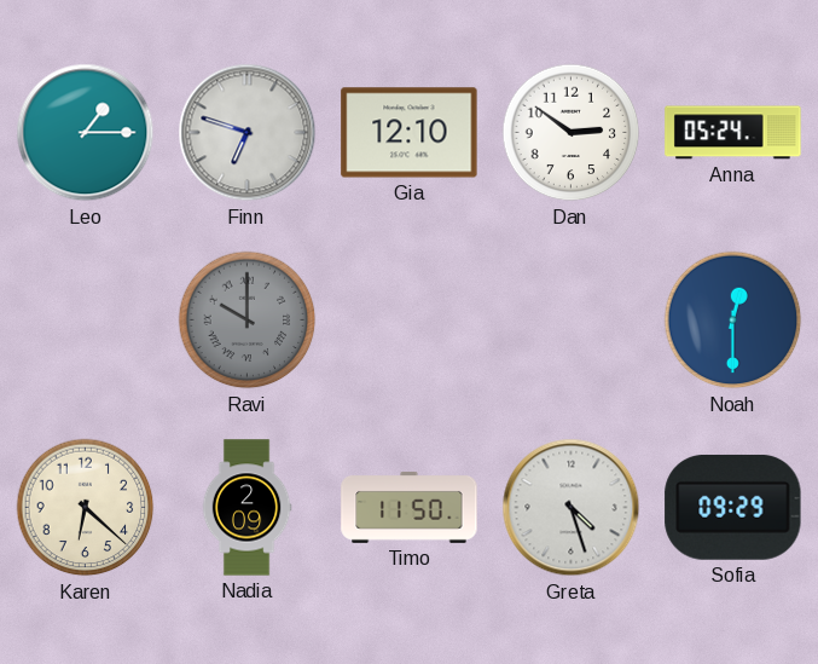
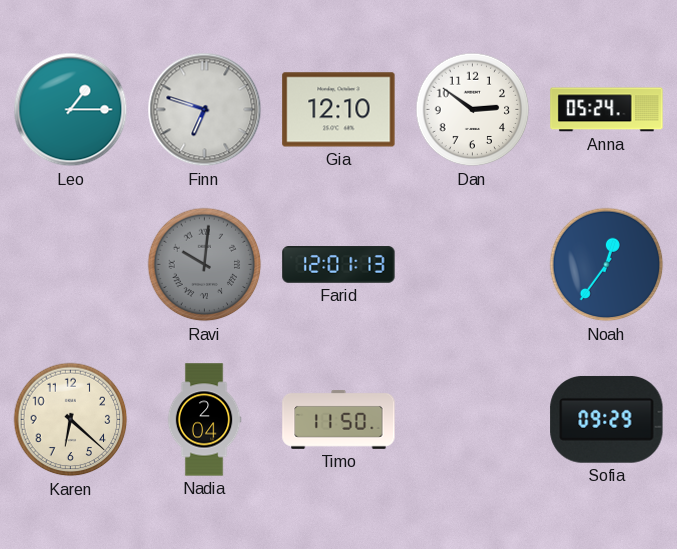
Ravi: 10:00 -> 10:01 (205, 265)
Farid: none -> 12:01 (339, 265)
Noah: 12:30 -> 12:36 (607, 265)
Nadia: 2:09 -> 2:04 (204, 420)
Greta: 4:27 -> none (572, 508)
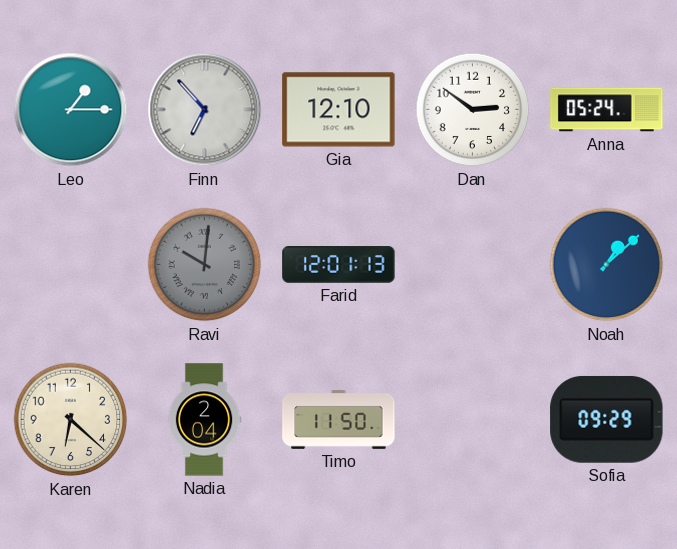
Finn: 6:48 -> 6:53 (205, 110)
Noah: 12:36 -> 1:08 (607, 265)
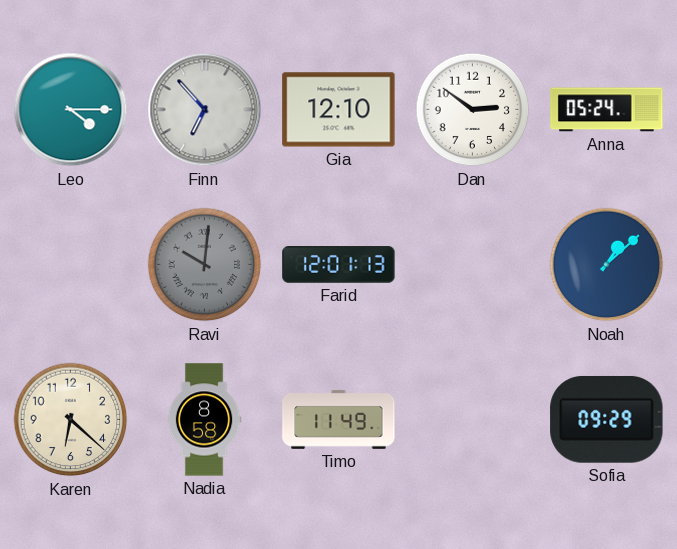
Leo: 1:15 -> 4:15 (71, 110)
Nadia: 2:04 -> 8:58 (204, 420)
Timo: 11:50 -> 11:49 (339, 419)
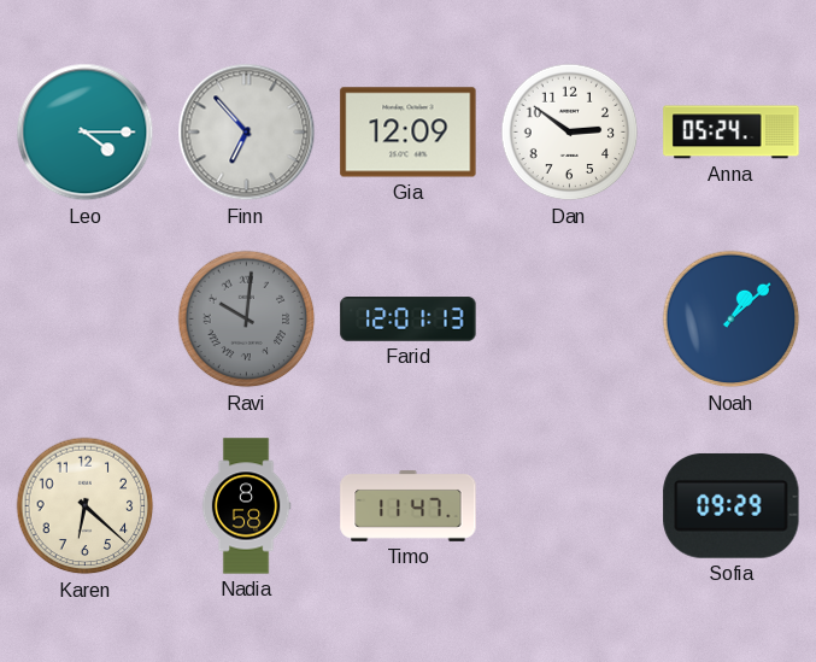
Gia: 12:10 -> 12:09 (409, 133)
Timo: 11:49 -> 11:47 (409, 505)
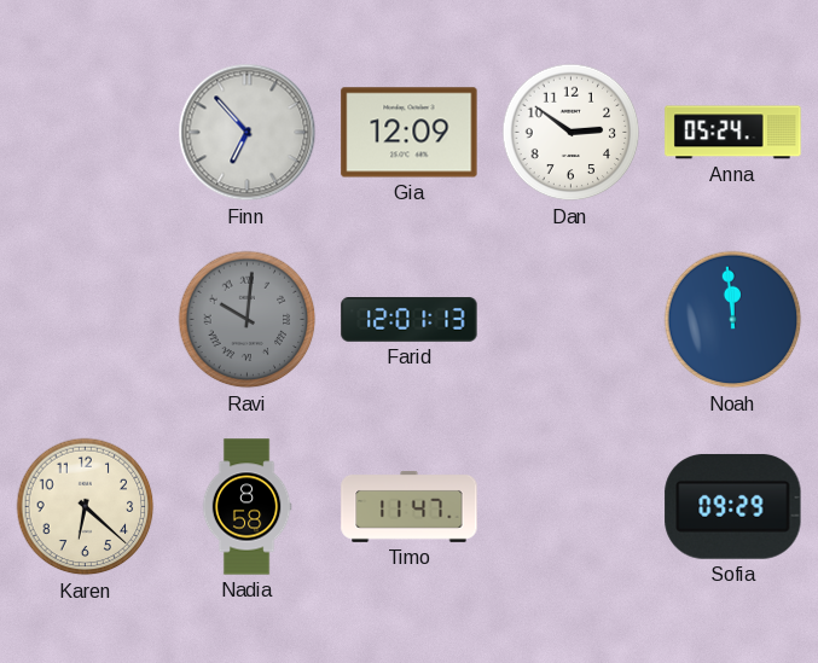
Leo: 4:15 -> none (86, 133)
Noah: 1:08 -> 11:59 (733, 320)
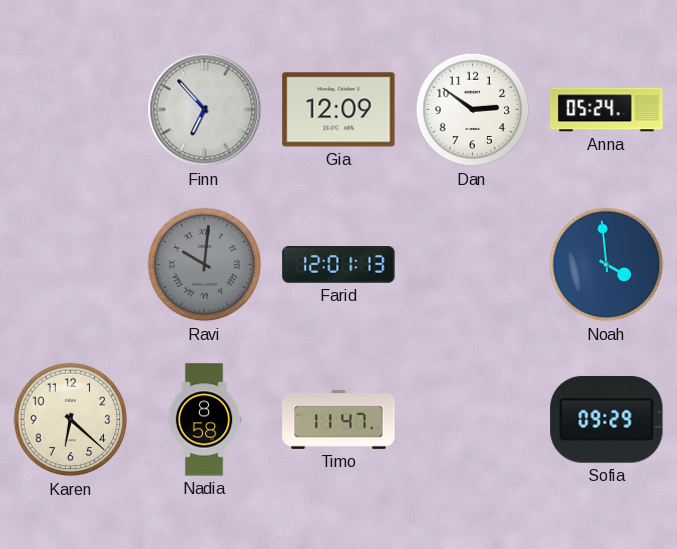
Noah: 11:59 -> 3:59 (607, 265)
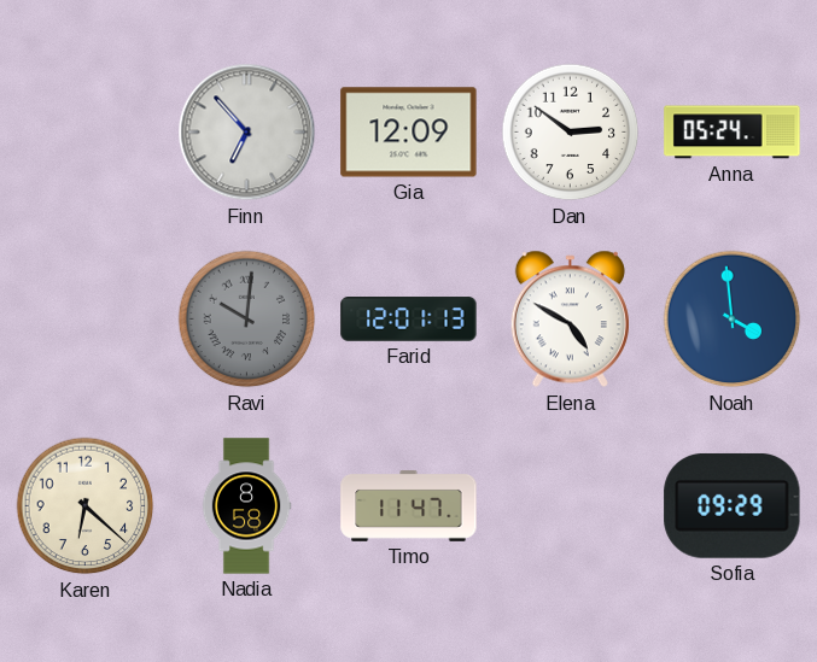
Elena: none -> 4:50 (570, 320)
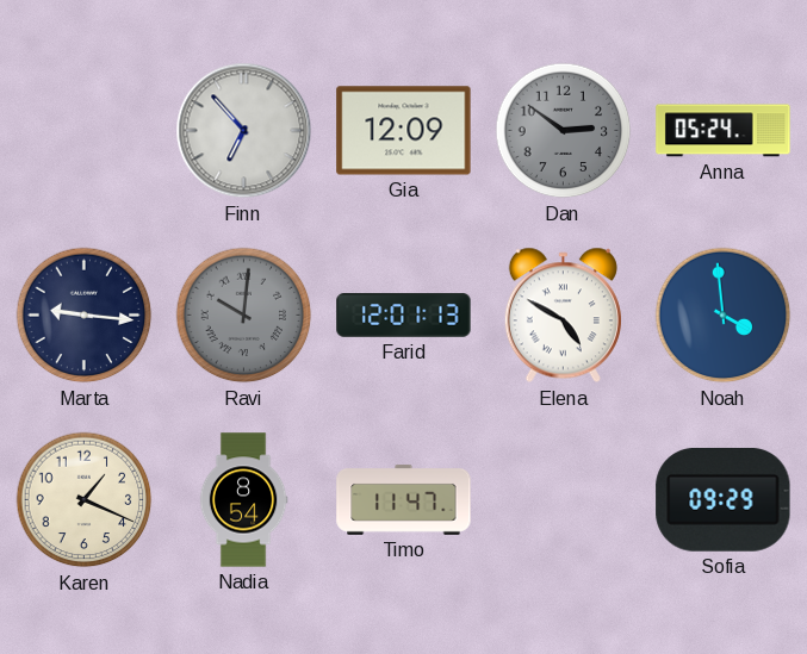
Dan dial: white -> grey (564, 131)
Marta: none -> 9:16 (85, 316)
Karen: 6:22 -> 1:19 (85, 500)
Nadia: 8:58 -> 8:54 (243, 500)
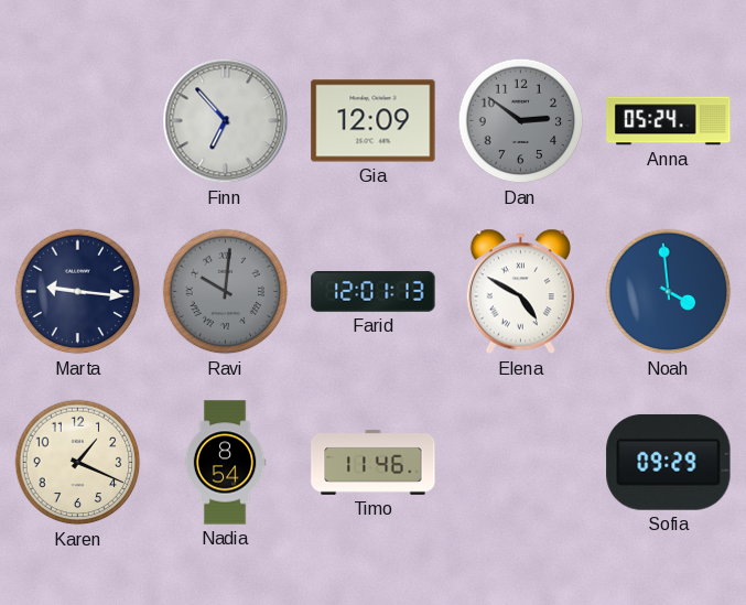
Timo: 11:47 -> 11:46 (374, 462)
